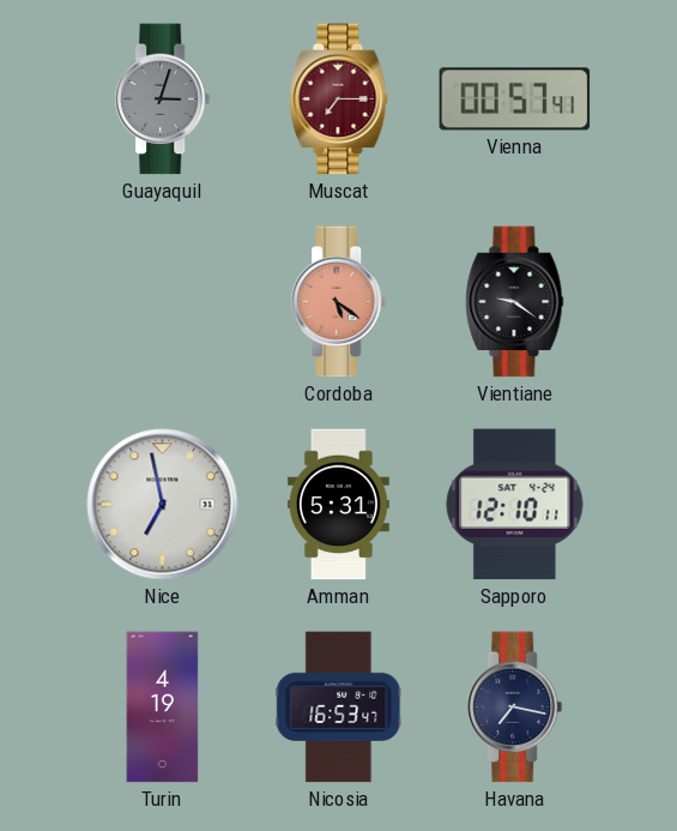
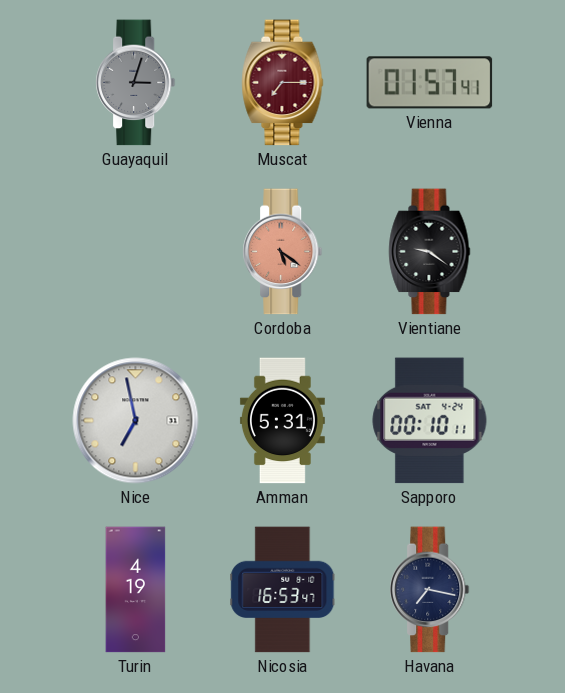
Vienna: 00:57 -> 01:57 (430, 83)
Sapporo: 12:10 -> 00:10 (430, 421)
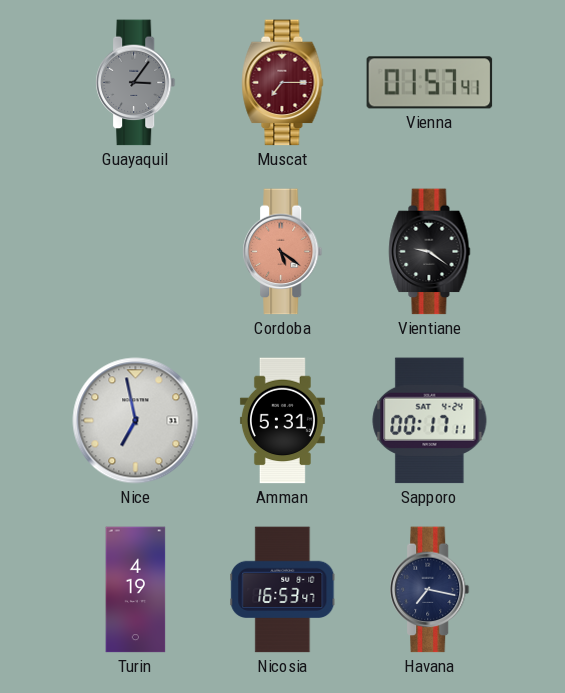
Guayaquil: 3:03 -> 3:06 (136, 83)
Sapporo: 00:10 -> 00:17 (430, 421)
